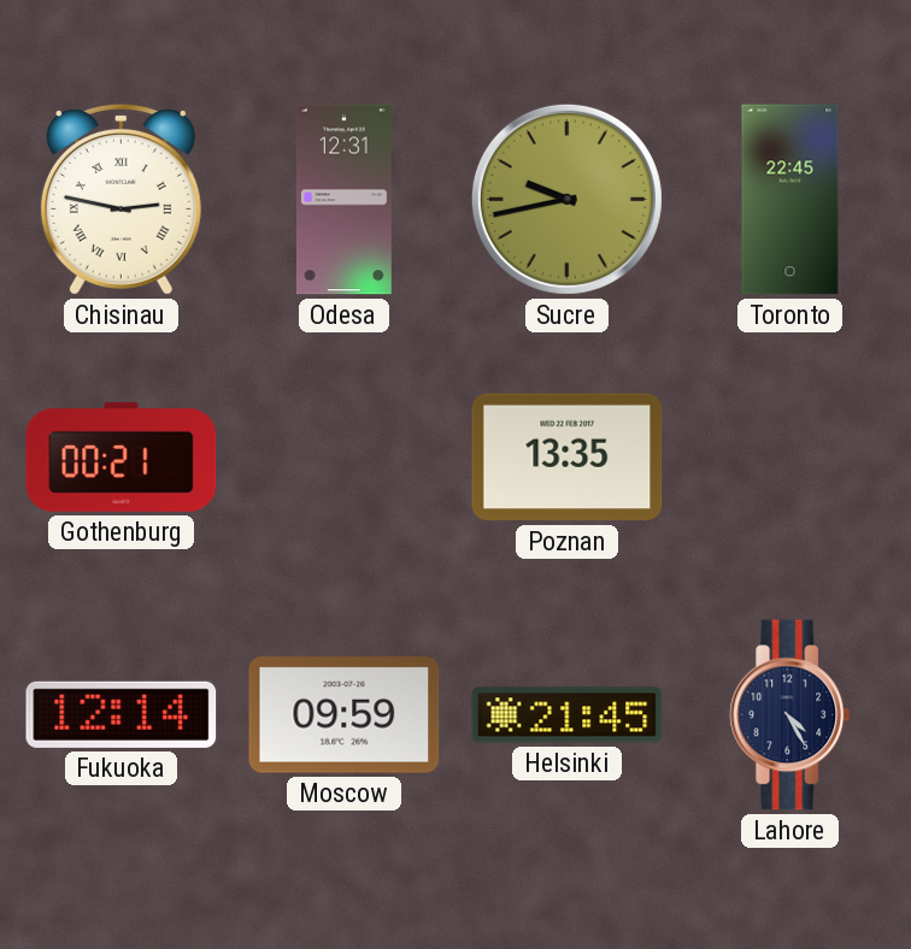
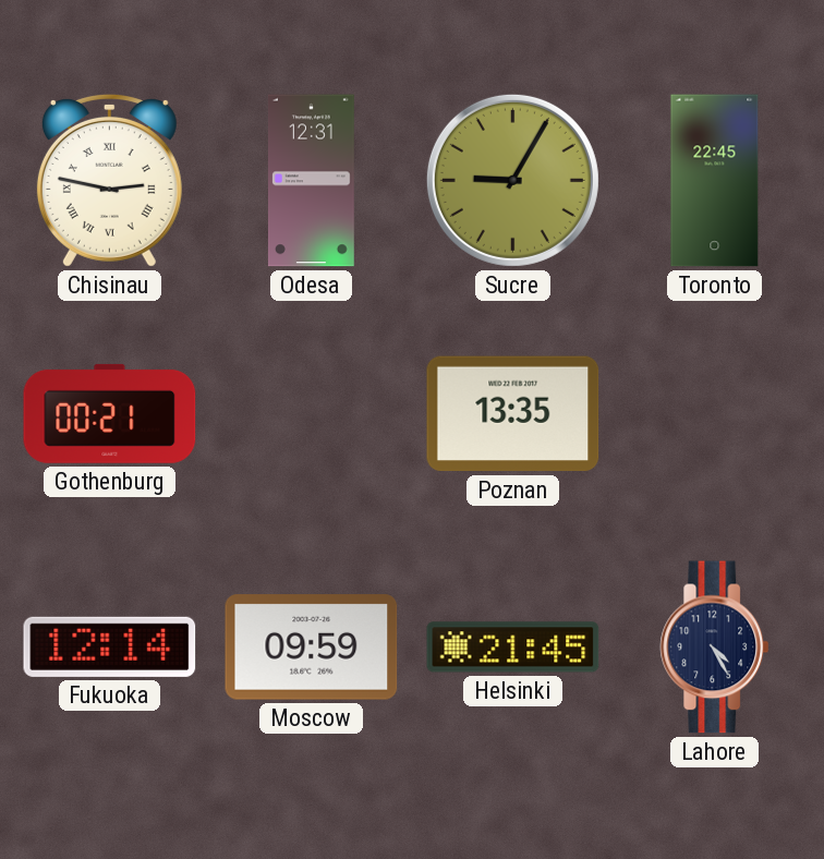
Sucre: 9:43 -> 9:05 (512, 180)
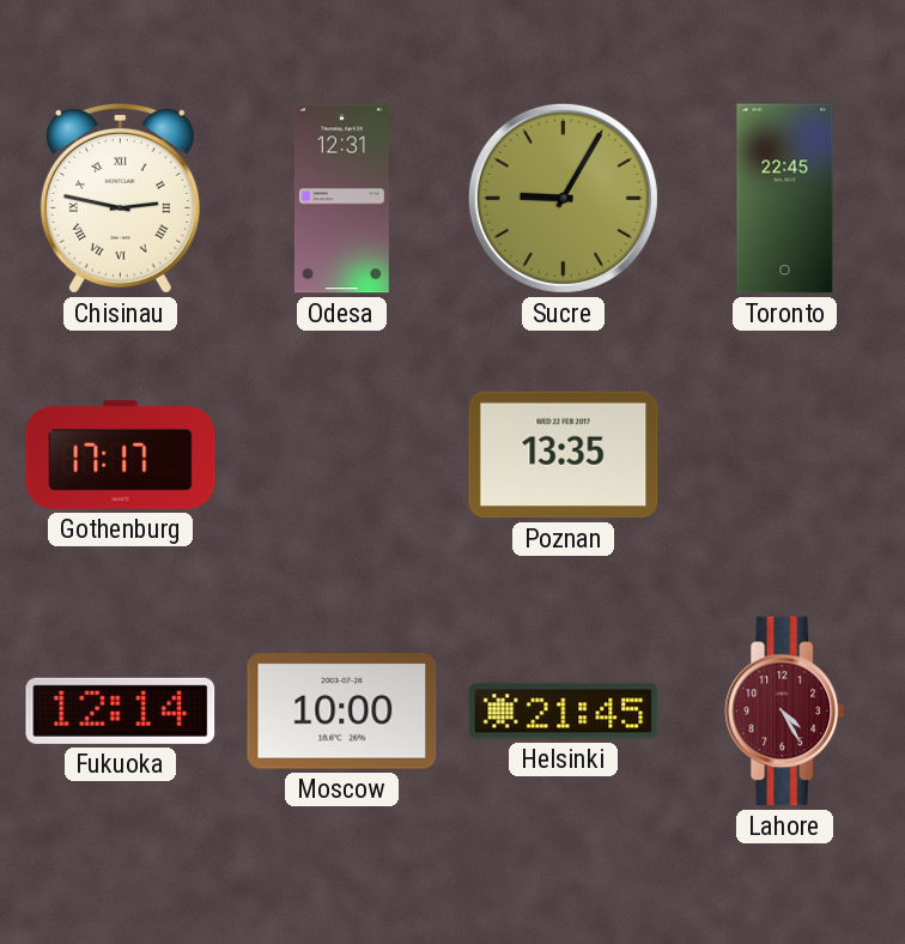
Gothenburg: 00:21 -> 17:17 (121, 454)
Moscow: 09:59 -> 10:00 (342, 712)
Lahore dial: navy -> burgundy (785, 712)
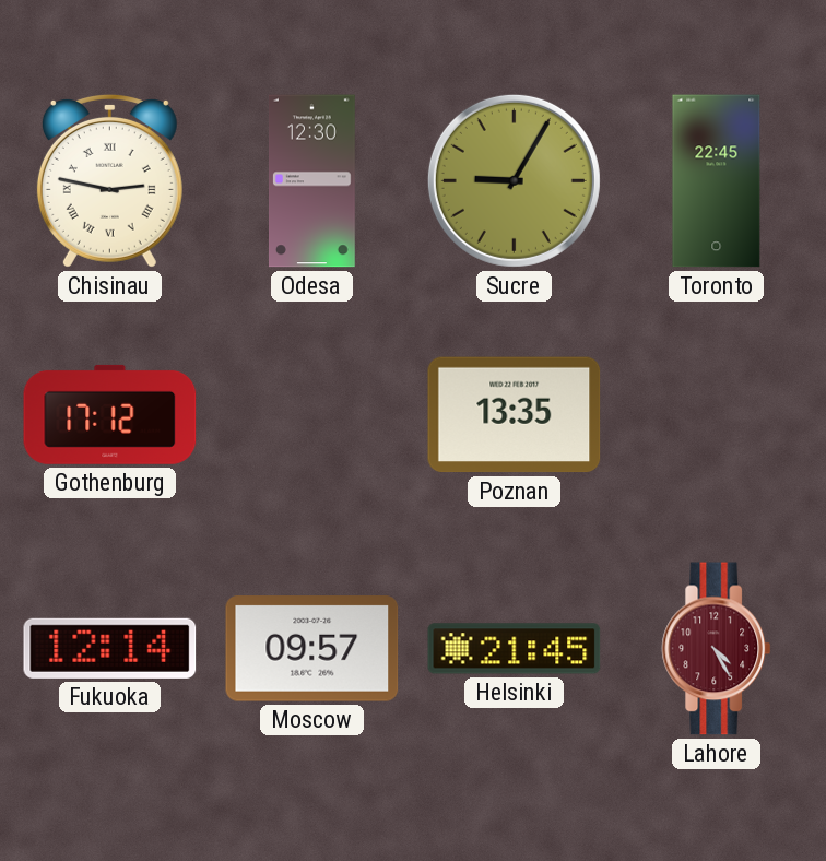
Odesa: 12:31 -> 12:30 (311, 181)
Gothenburg: 17:17 -> 17:12 (110, 414)
Moscow: 10:00 -> 09:57 (312, 649)
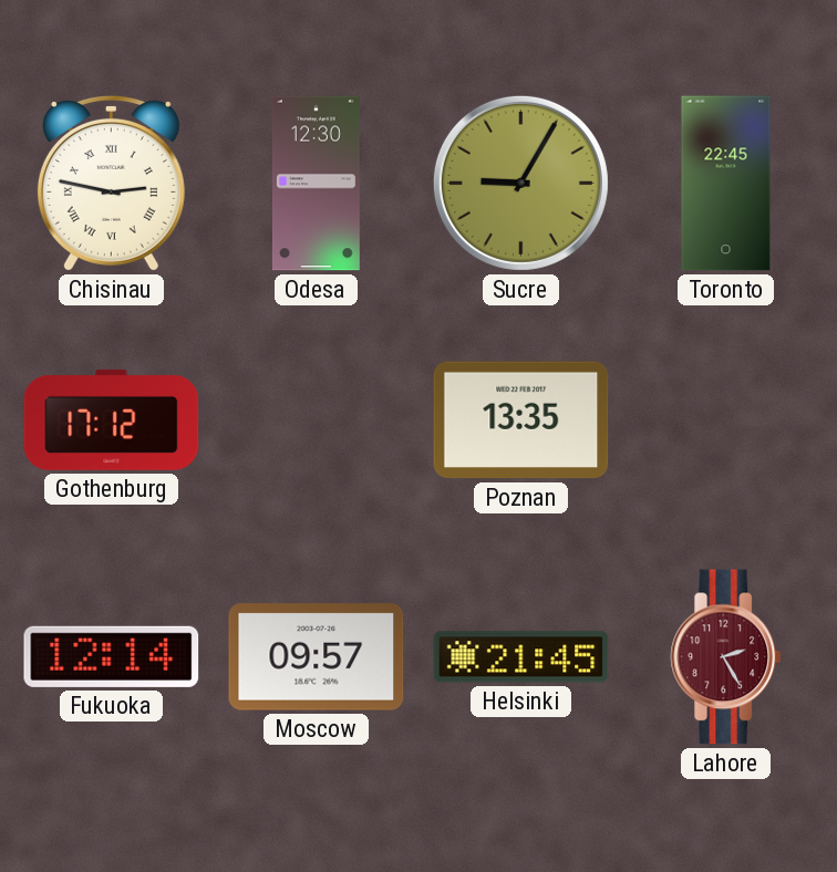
Lahore: 4:25 -> 2:25 (726, 657)
